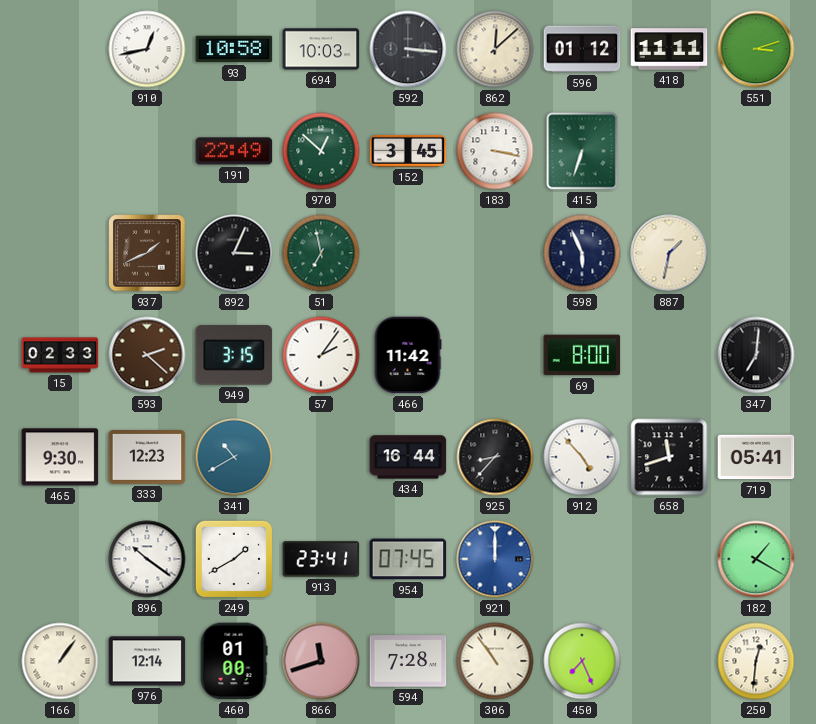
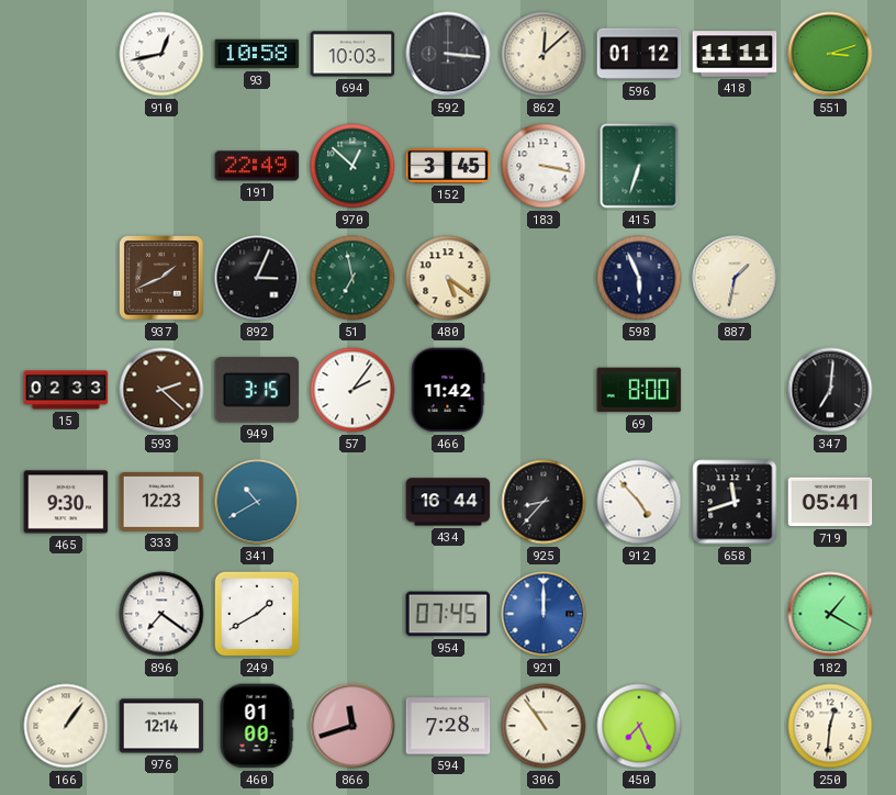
480: none -> 5:21 (448, 278)
896: 10:21 -> 7:21 (161, 614)
913: 23:41 -> none (321, 559)
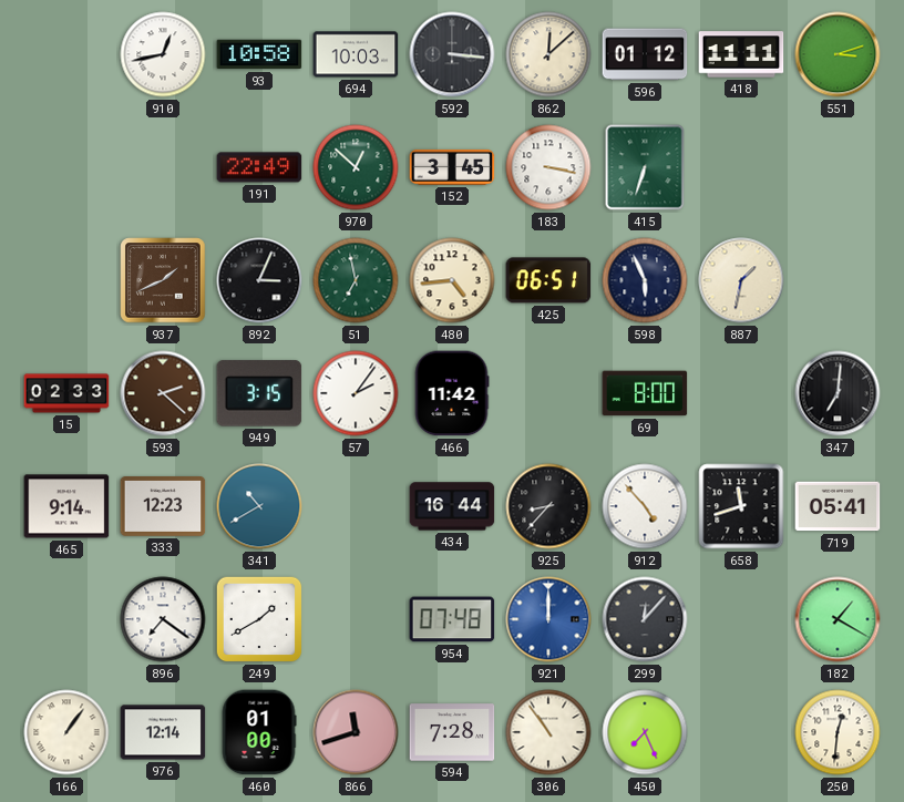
480: 5:21 -> 4:44 (452, 280)
425: none -> 06:51 (548, 280)
465: 9:30 -> 9:14 (66, 506)
954: 07:45 -> 07:48 (452, 619)
299: none -> 12:07 (645, 619)
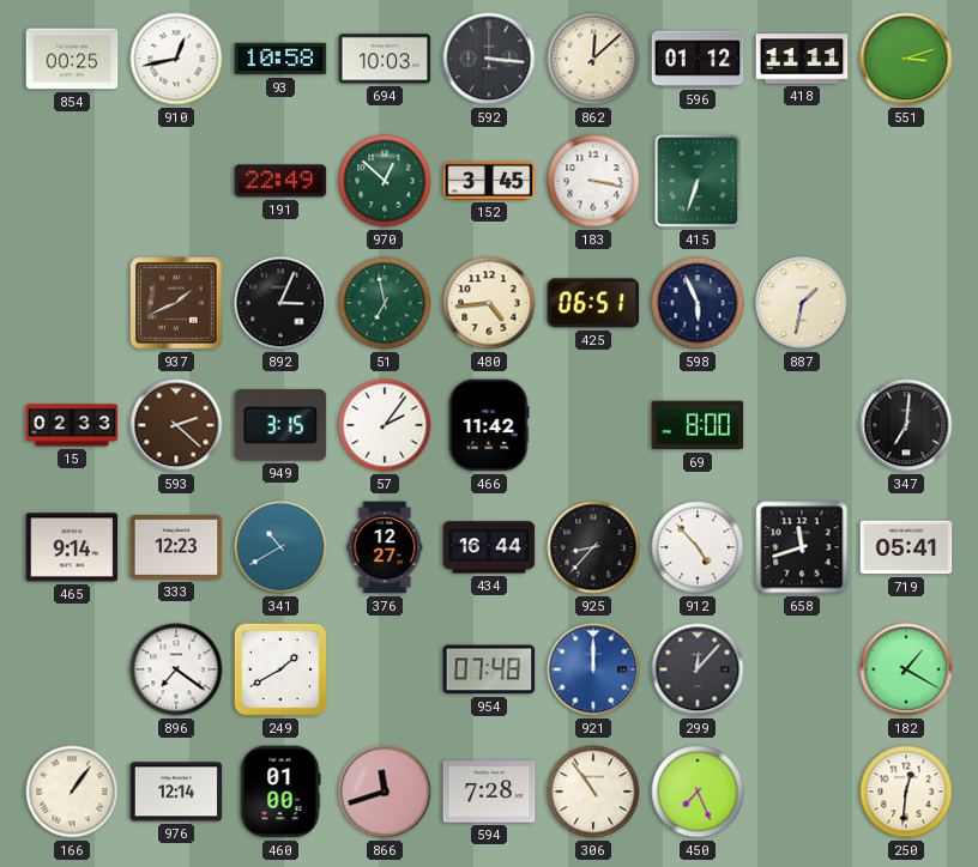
854: none -> 00:25 (72, 59)
376: none -> 12:27 (385, 547)
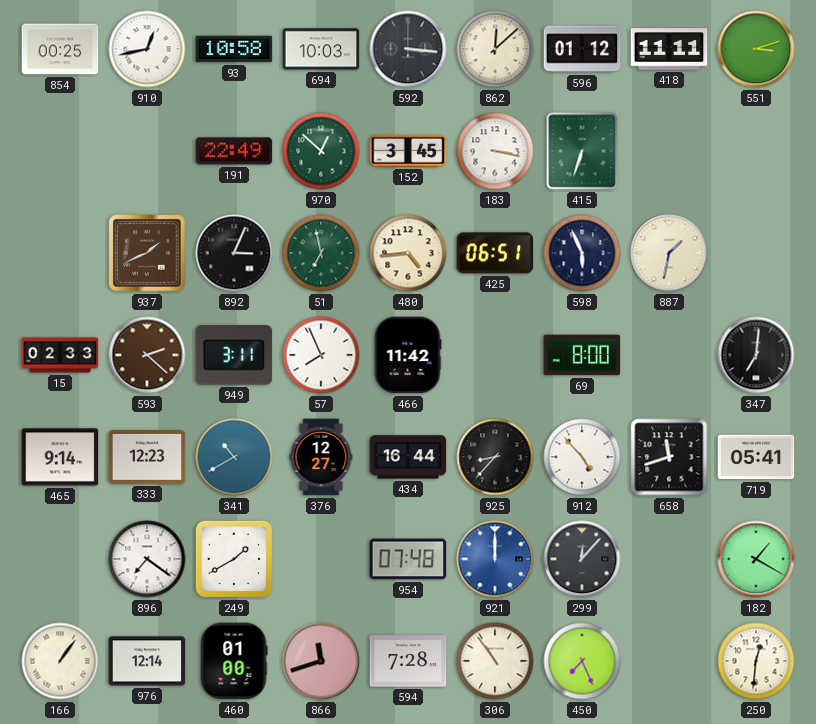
949: 3:15 -> 3:11 (234, 355)
57: 2:06 -> 7:56 (321, 355)
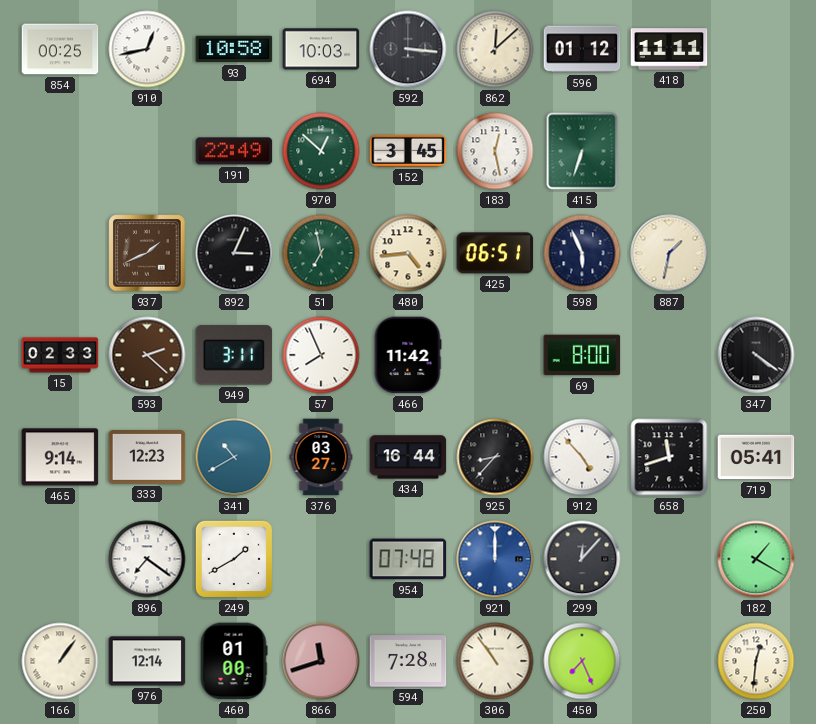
551: 3:12 -> none (756, 49)
183: 3:17 -> 12:28 (495, 151)
347: 7:01 -> 4:21 (756, 355)
376: 12:27 -> 03:27 (321, 457)
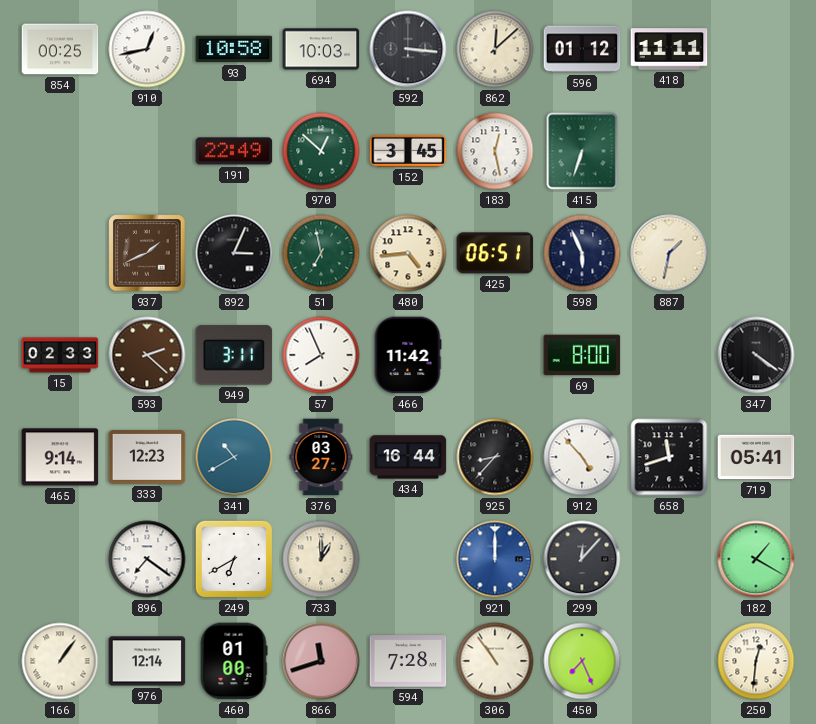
249: 1:40 -> 6:40 (234, 559)
733: none -> 1:00 (321, 559)
954: 07:48 -> none (408, 559)
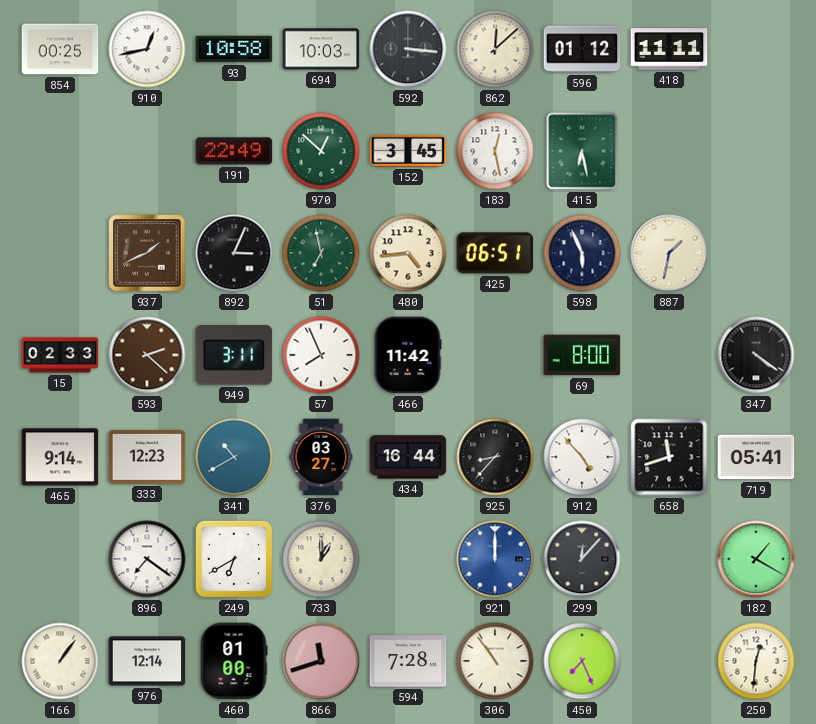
415: 6:33 -> 6:28 (582, 151)
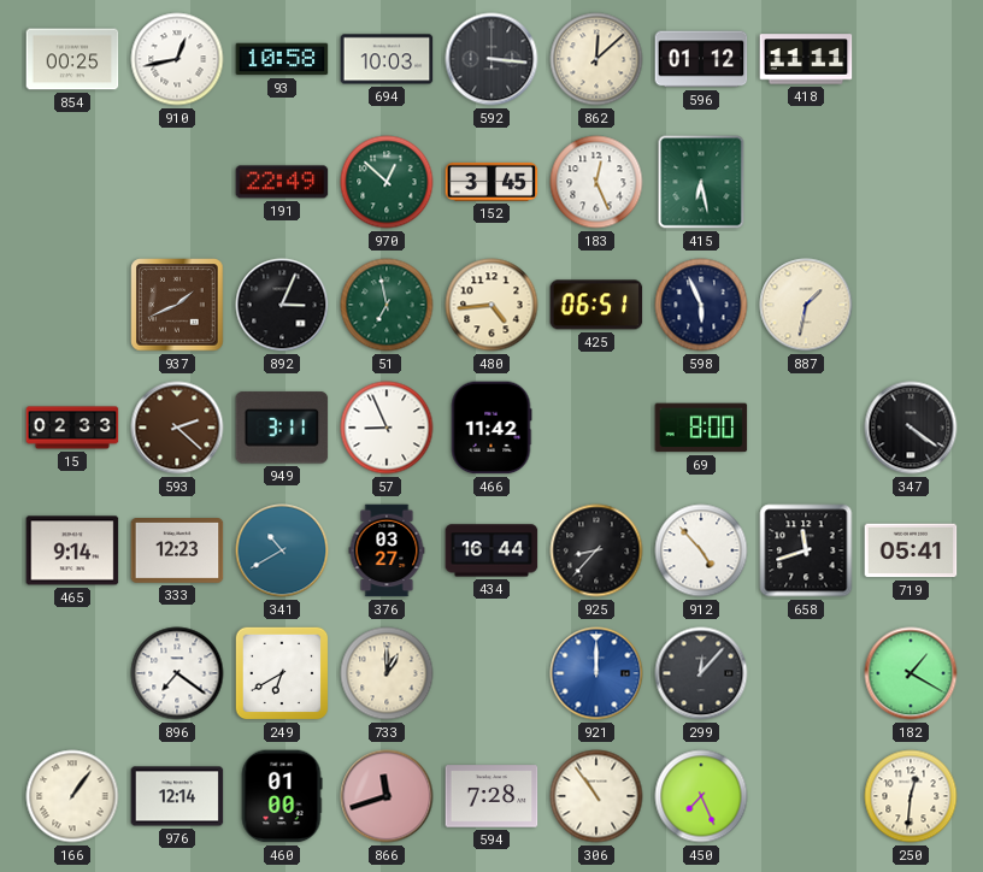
183: 12:28 -> 12:26 (596, 182)
57: 7:56 -> 8:56 (387, 428)
